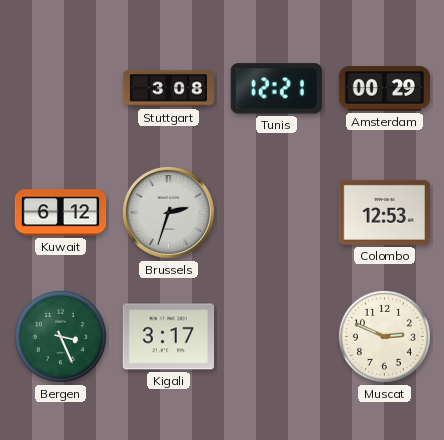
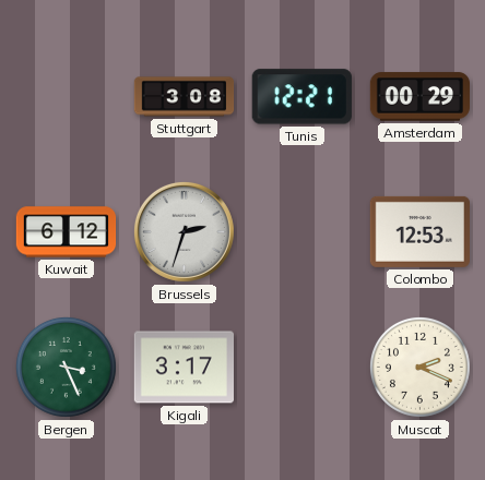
Muscat: 2:49 -> 2:19 (419, 367)
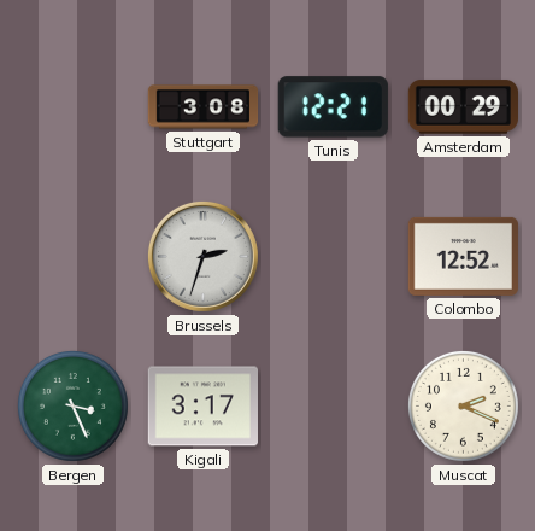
Kuwait: 6:12 -> none (67, 232)
Colombo: 12:53 -> 12:52 (463, 256)
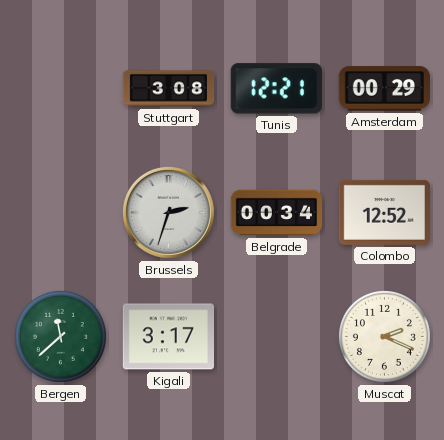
Belgrade: none -> 00:34 (277, 213)
Bergen: 3:26 -> 11:38 (60, 336)
